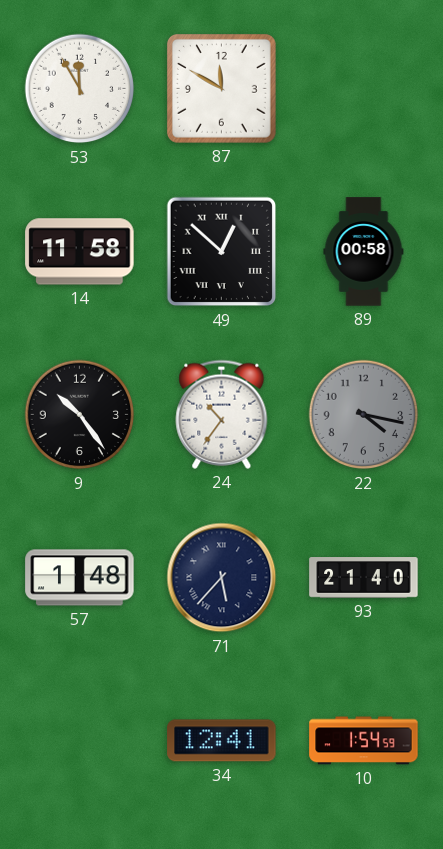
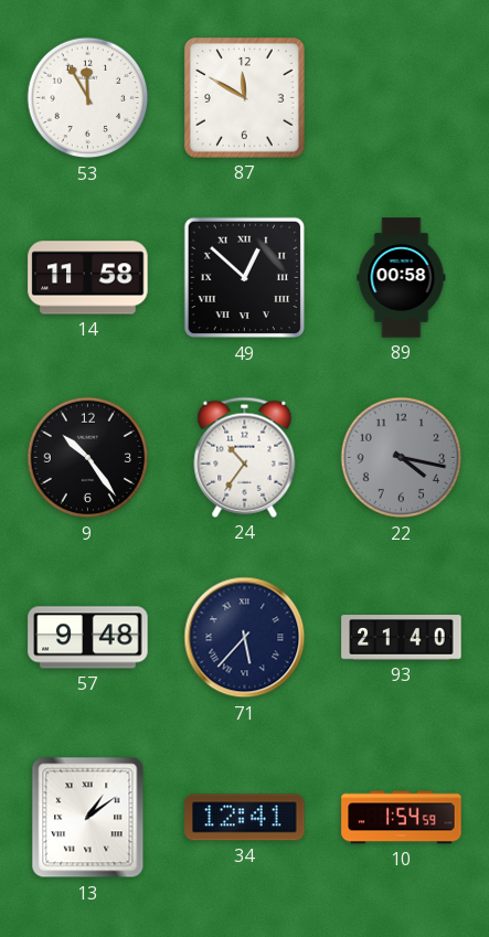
57: 1:48 -> 9:48 (88, 638)
13: none -> 1:09 (88, 818)
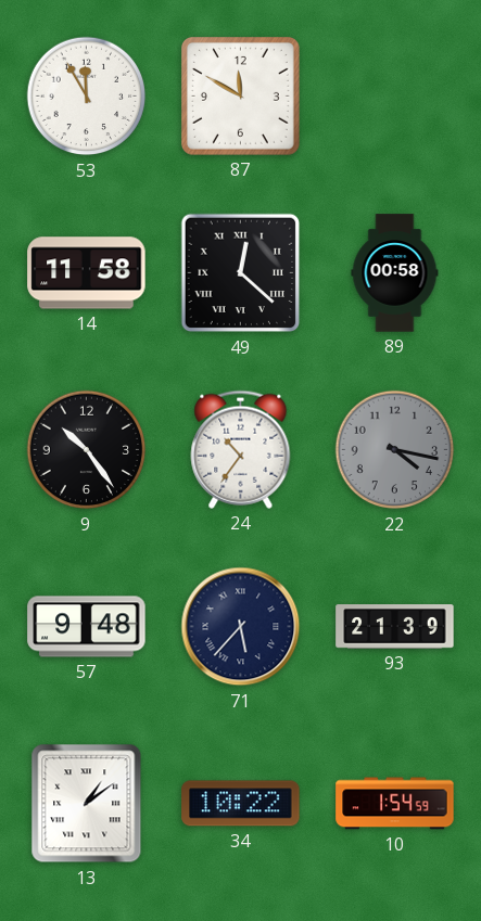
49: 12:52 -> 12:22 (241, 273)
93: 21:40 -> 21:39 (395, 627)
34: 12:41 -> 10:22 (241, 804)
